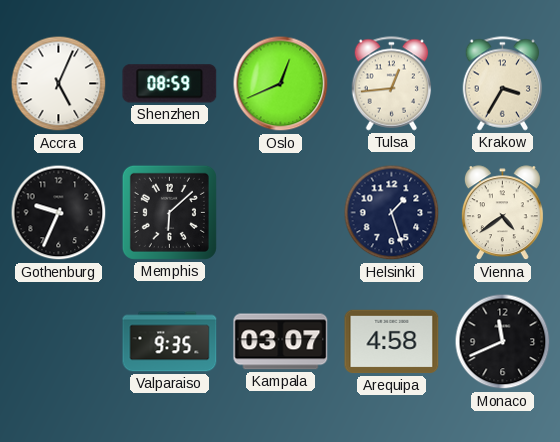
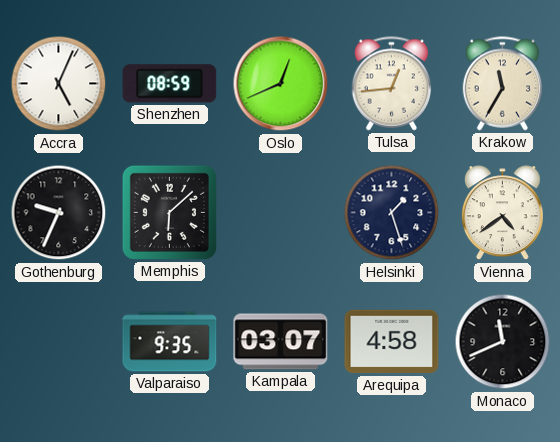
Krakow: 3:35 -> 11:35 (503, 84)
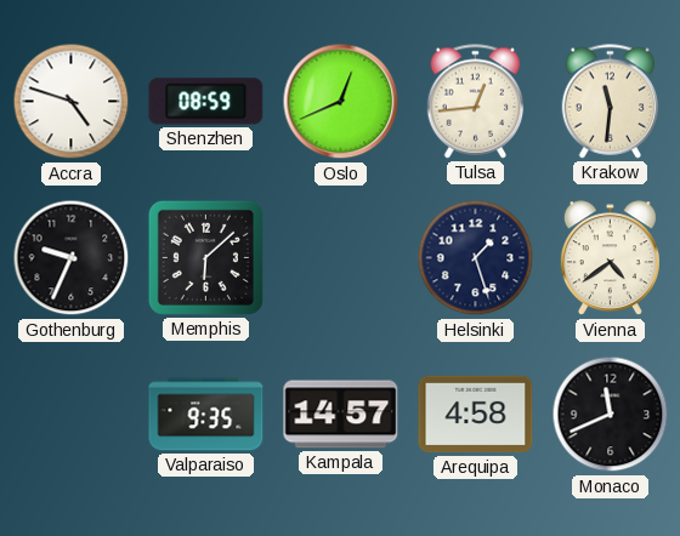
Accra: 5:04 -> 4:48 (72, 102)
Krakow: 11:35 -> 11:31 (611, 102)
Kampala: 03:07 -> 14:57 (341, 415)
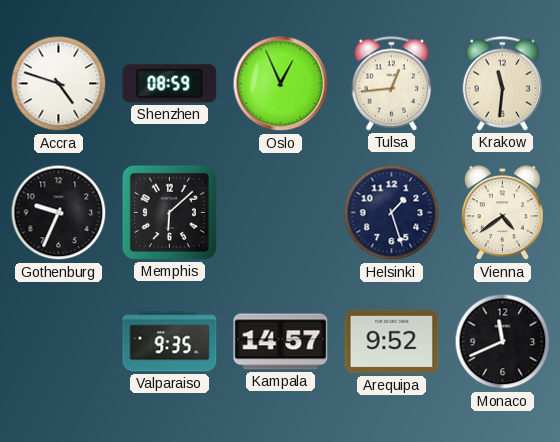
Oslo: 12:41 -> 12:56 (281, 84)
Arequipa: 4:58 -> 9:52 (392, 342)
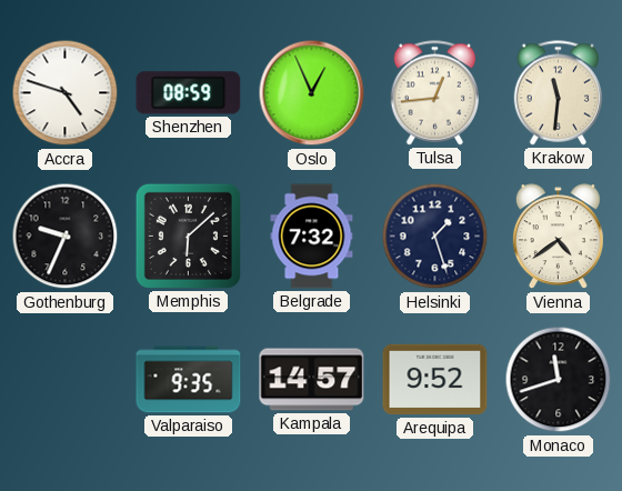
Belgrade: none -> 7:32 (312, 237)
Monaco: 11:41 -> 11:42 (559, 380)
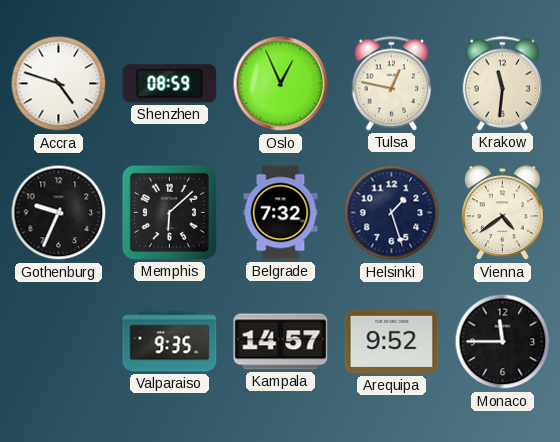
Tulsa: 12:44 -> 12:47 (392, 84)
Monaco: 11:42 -> 11:45 (503, 342)
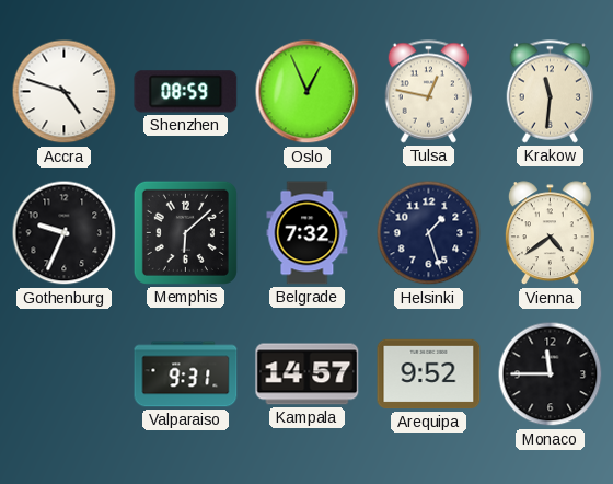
Valparaiso: 9:35 -> 9:31 (186, 374)
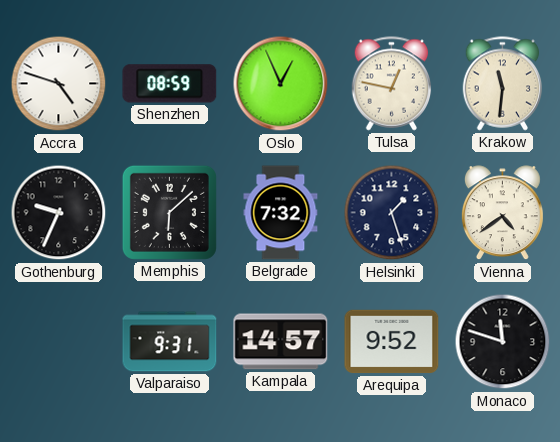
Monaco: 11:45 -> 11:48 (503, 342)
